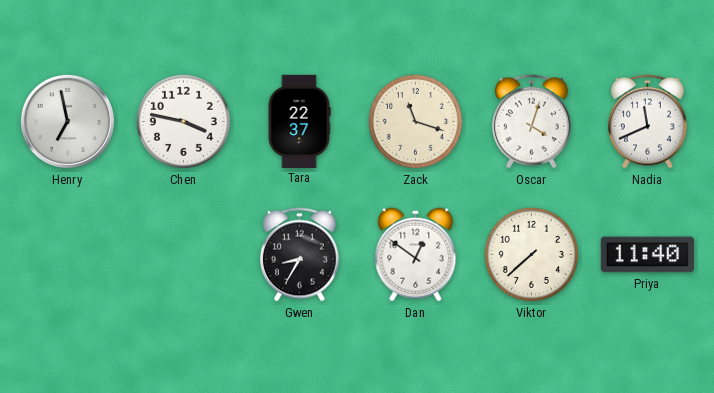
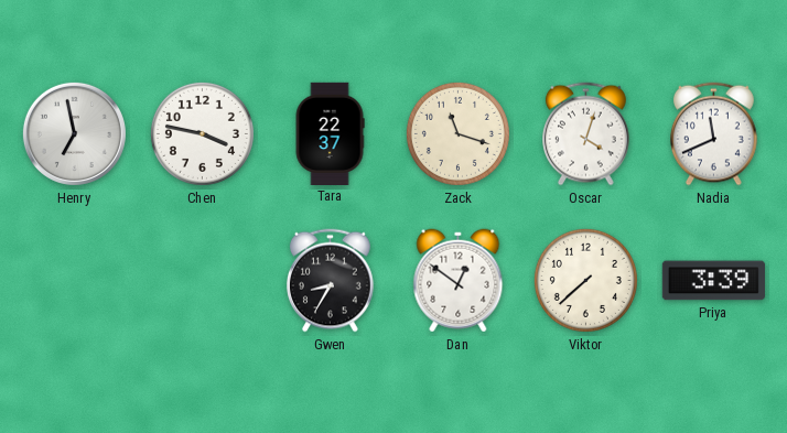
Priya: 11:40 -> 3:39 (713, 281)
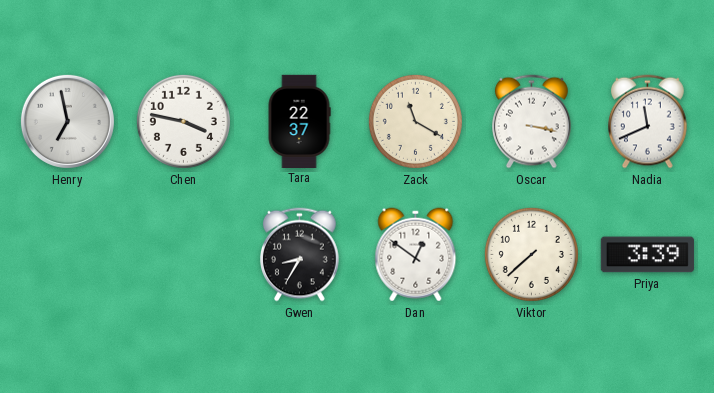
Zack: 11:18 -> 11:20 (415, 121)
Oscar: 4:03 -> 3:17 (532, 122)
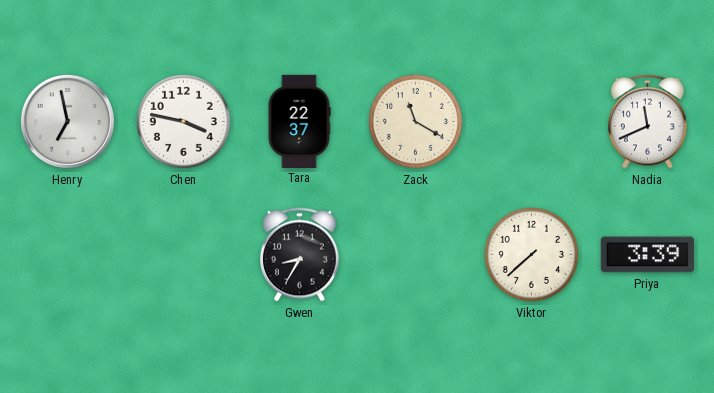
Oscar: 3:17 -> none (532, 122)
Dan: 12:51 -> none (416, 255)
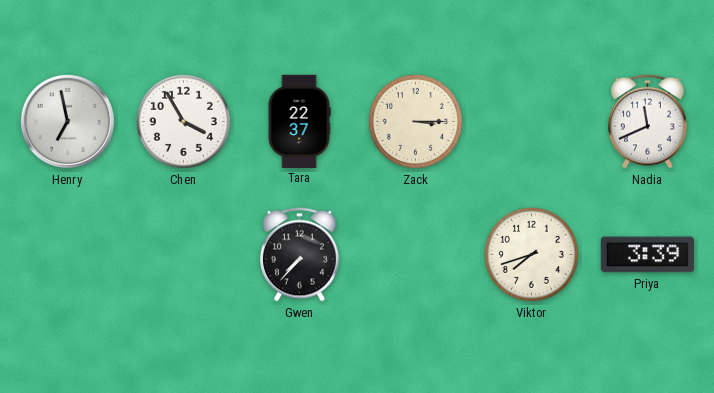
Chen: 3:47 -> 3:55 (183, 121)
Zack: 11:20 -> 3:15 (415, 121)
Gwen: 8:35 -> 7:37 (300, 255)
Viktor: 7:38 -> 7:42 (531, 254)
